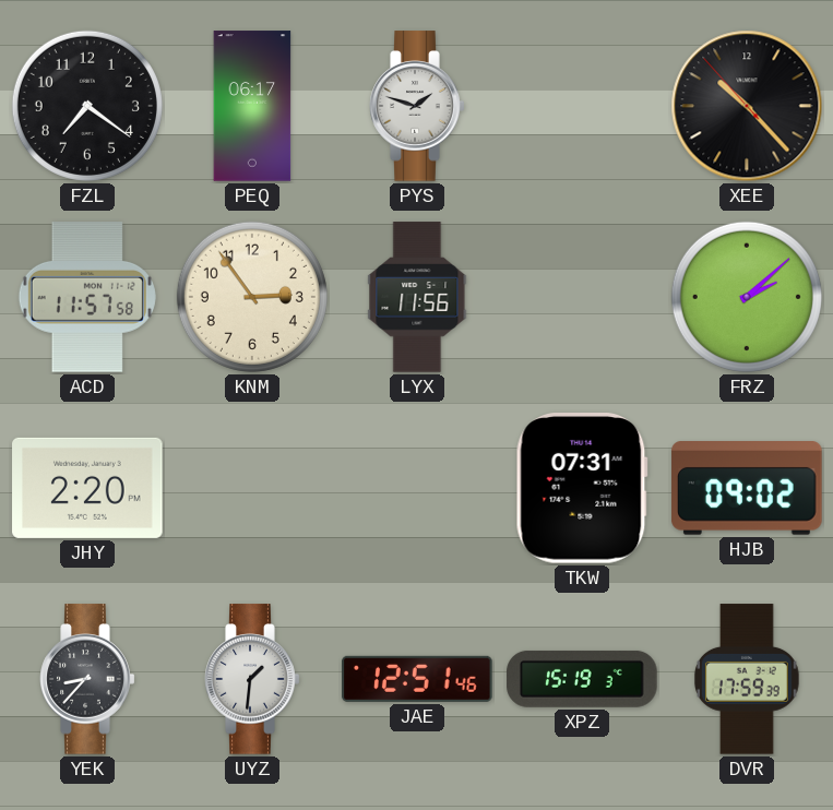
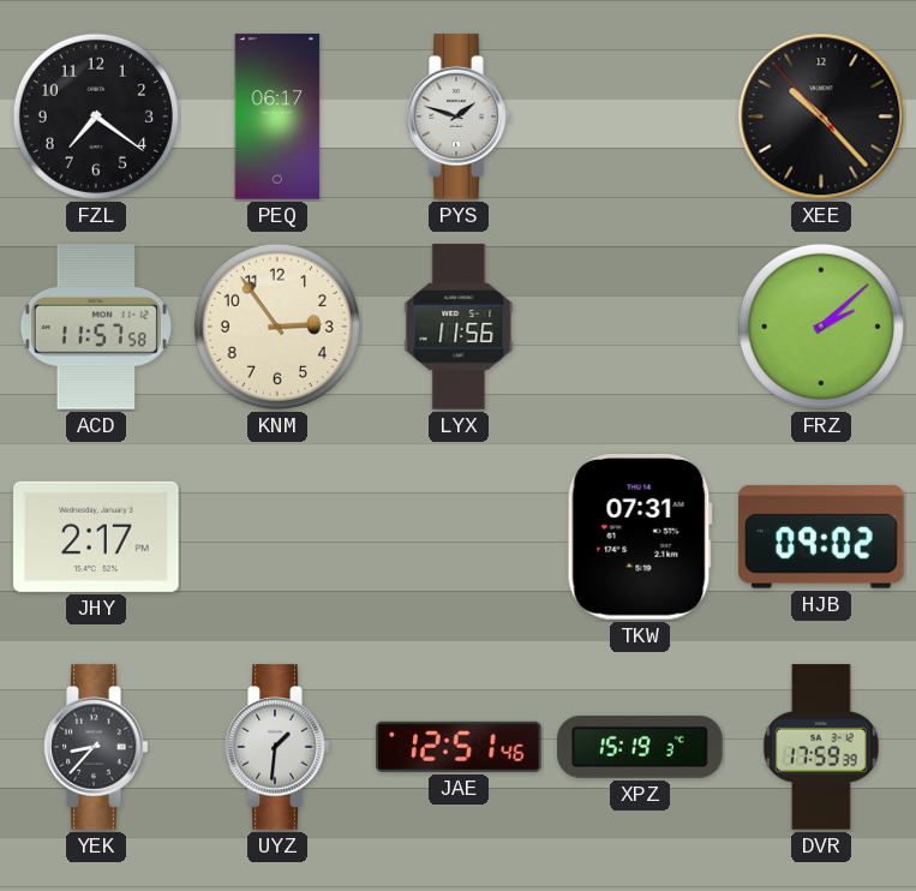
JHY: 2:20 -> 2:17 (96, 537)
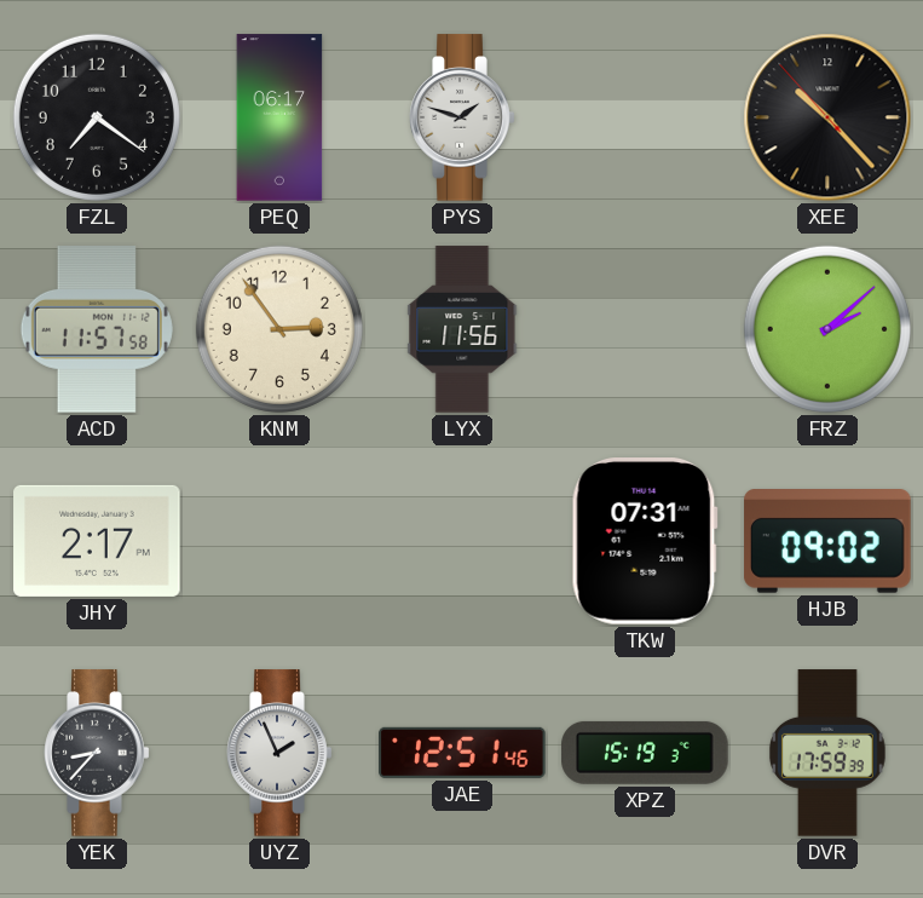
UYZ: 1:31 -> 1:56 (279, 753)
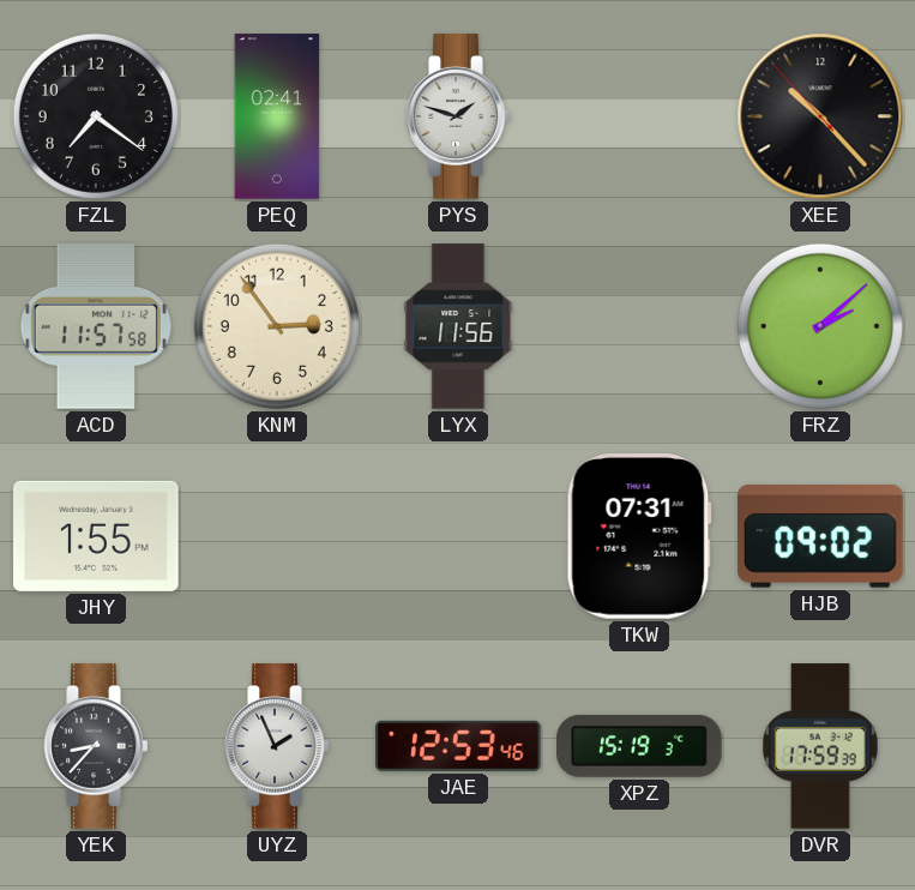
PEQ: 06:17 -> 02:41 (277, 116)
JHY: 2:17 -> 1:55 (96, 536)
JAE: 12:51 -> 12:53 (458, 746)
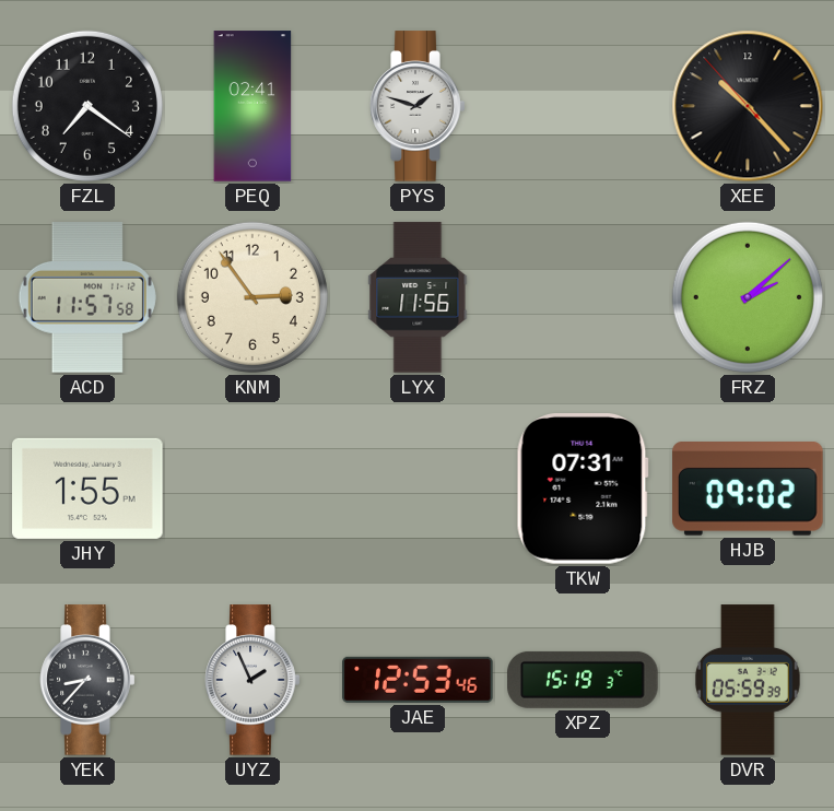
DVR: 17:59 -> 05:59 (748, 680)
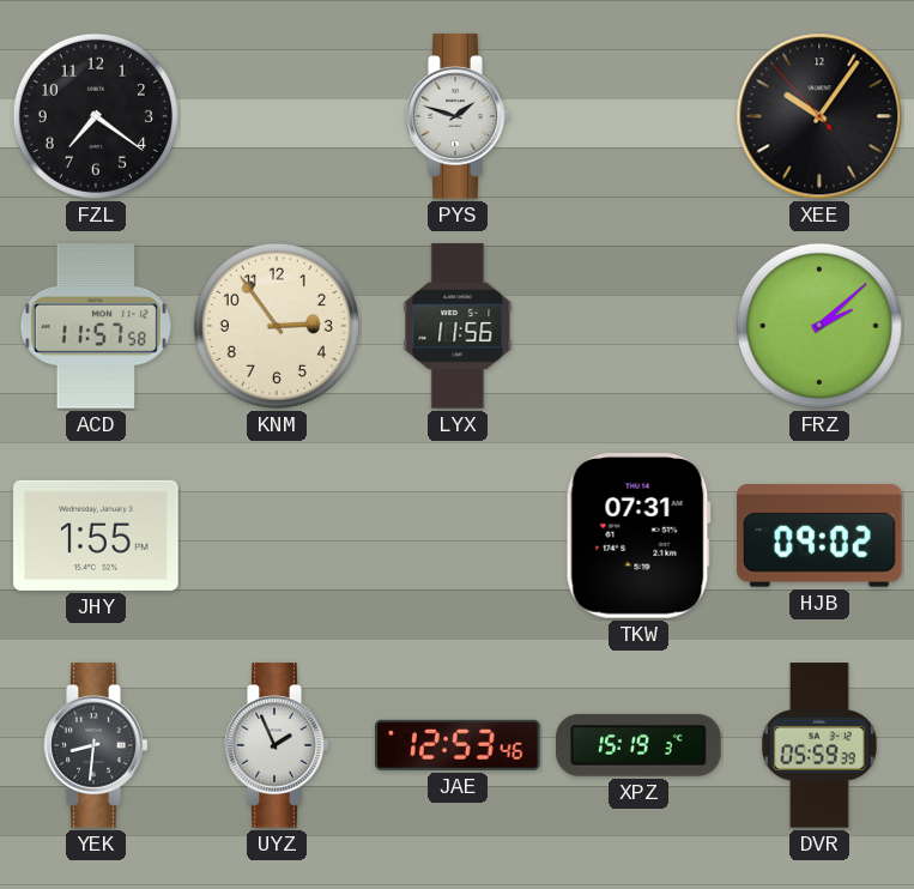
PEQ: 02:41 -> none (252, 106)
XEE: 10:22 -> 10:05 (819, 116)
YEK: 8:37 -> 8:31 (96, 745)
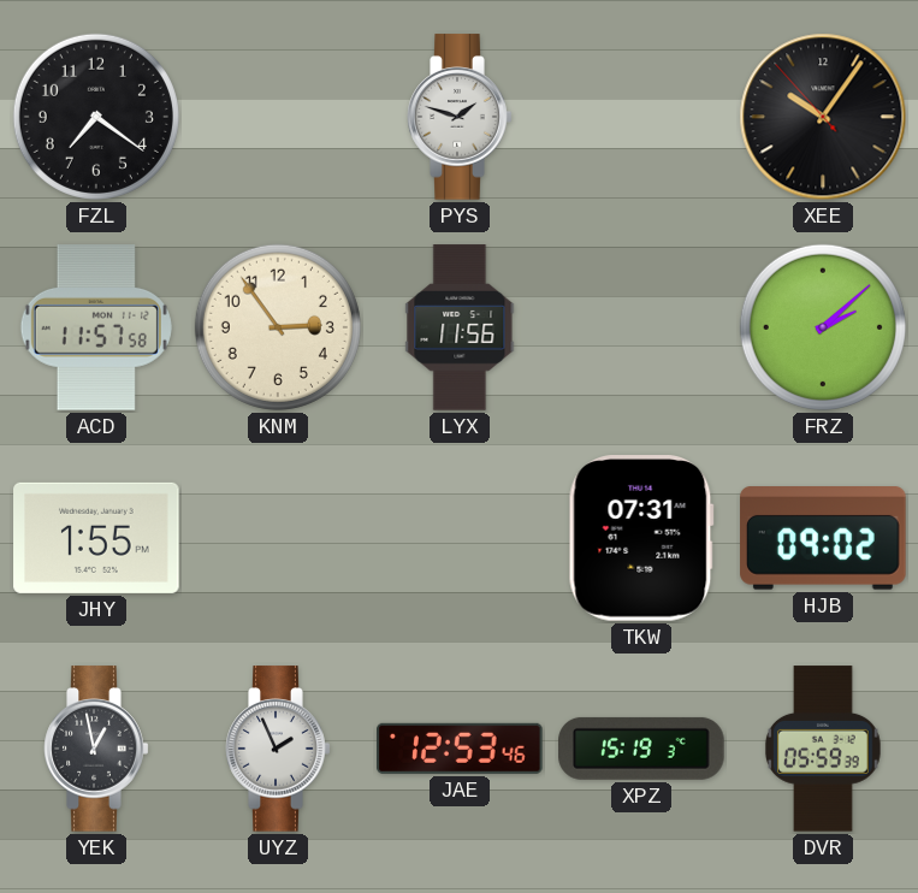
YEK: 8:31 -> 12:58 (96, 749)
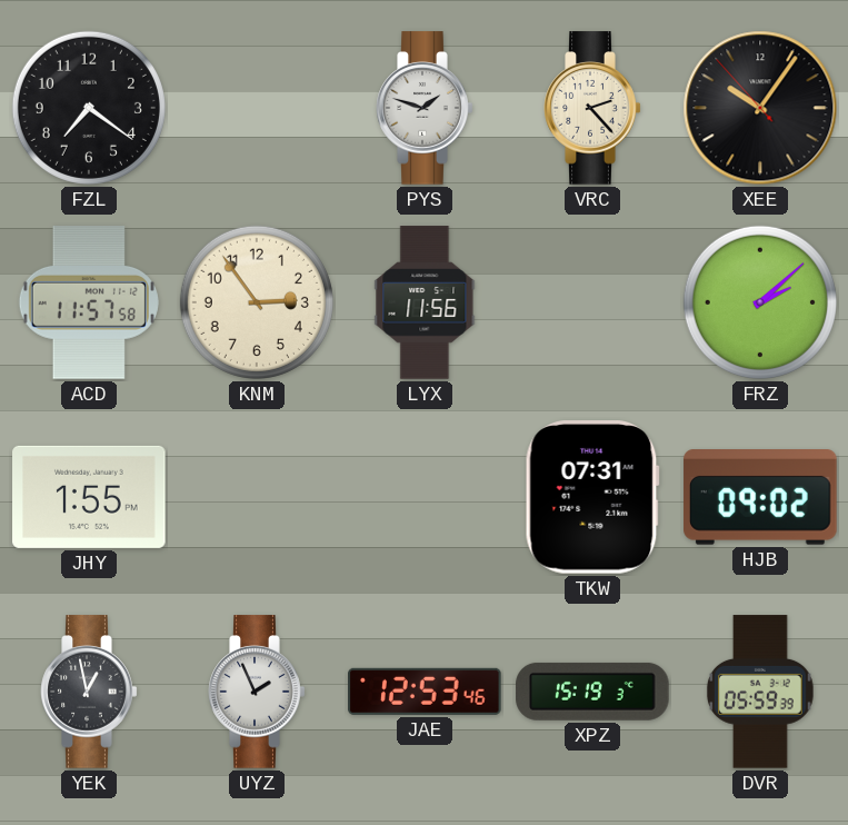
VRC: none -> 2:23 (592, 108)
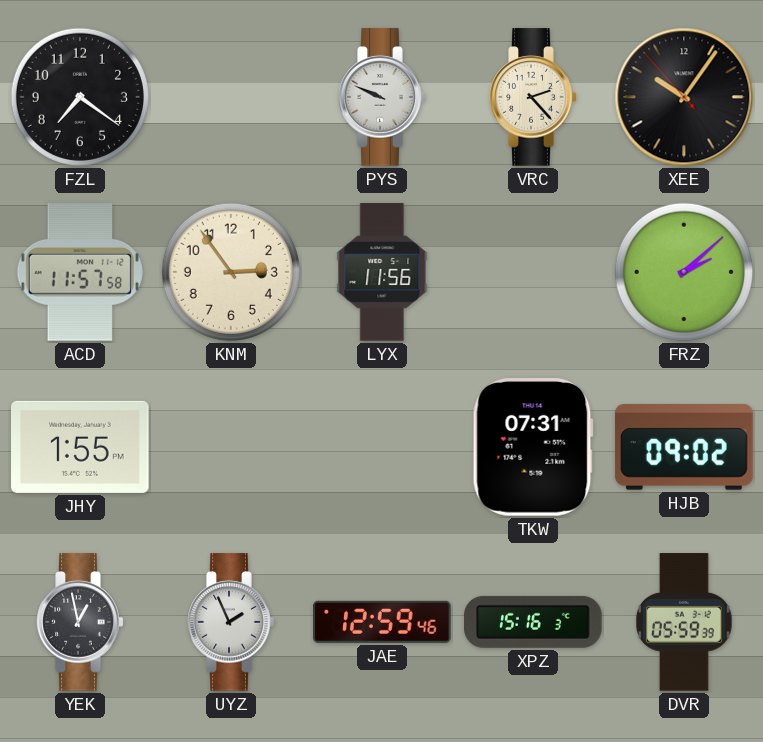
PYS: 1:48 -> 9:49 (382, 97)
JAE: 12:53 -> 12:59 (382, 622)
XPZ: 15:19 -> 15:16 (533, 622)
